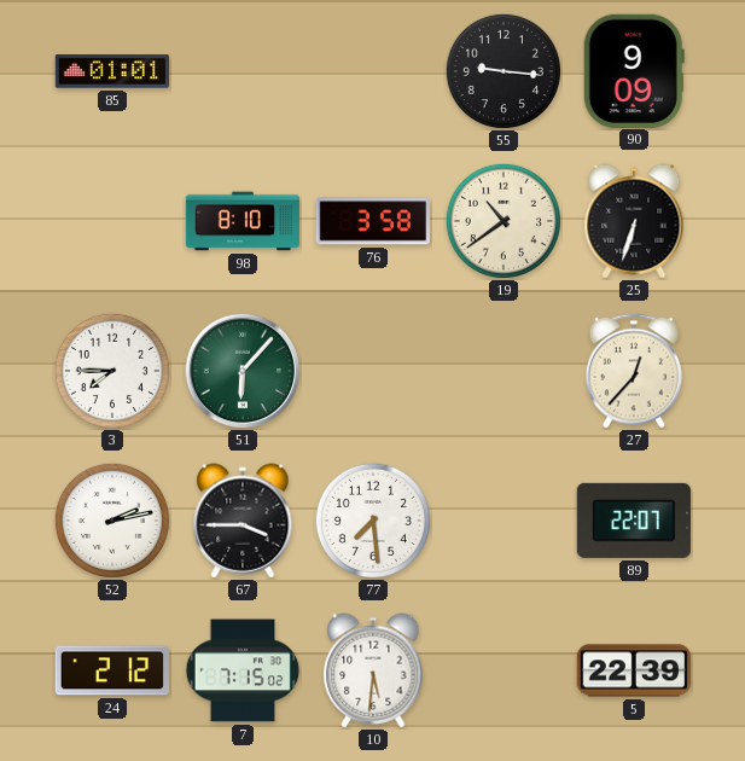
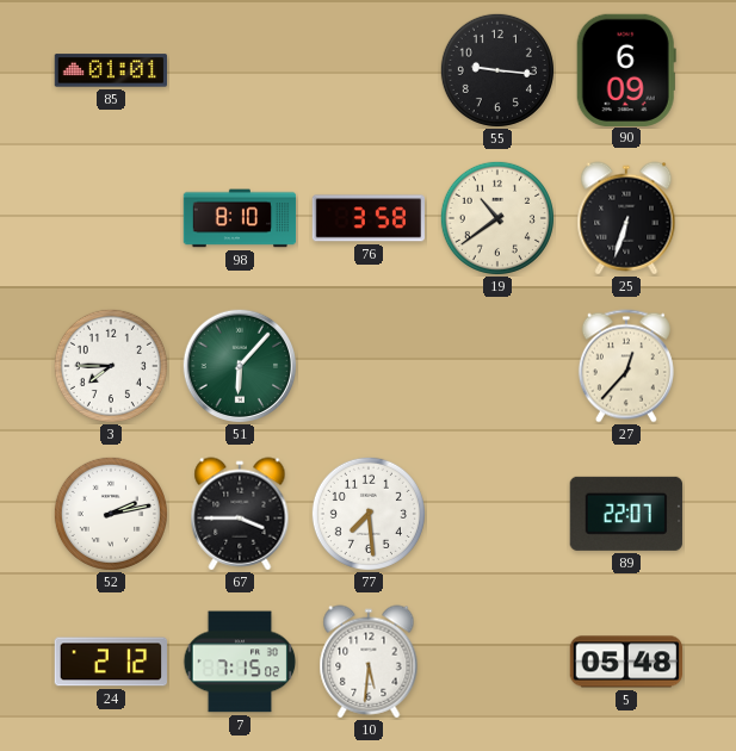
90: 9:09 -> 6:09 (626, 69)
5: 22:39 -> 05:48 (626, 662)
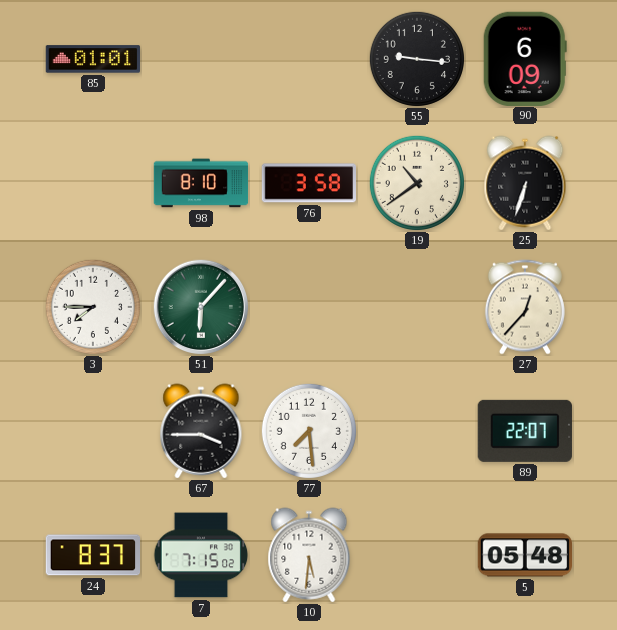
52: 2:13 -> none (111, 514)
24: 2:12 -> 8:37 (93, 555)
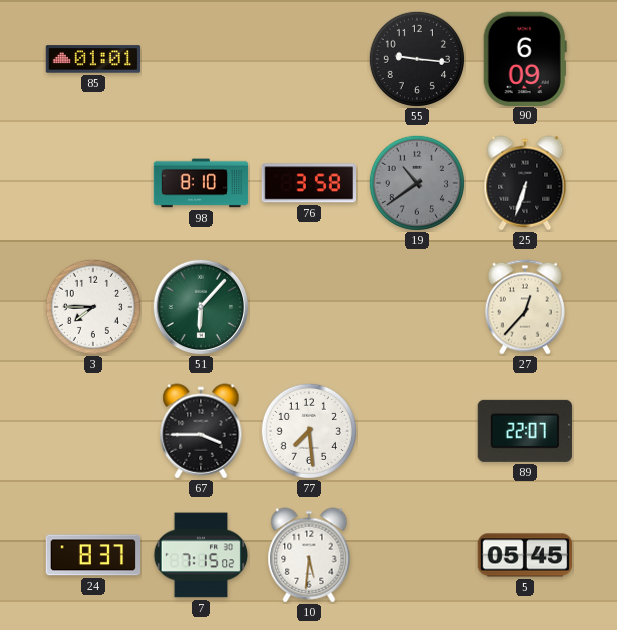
19 dial: cream -> grey (417, 183)
5: 05:48 -> 05:45 (525, 555)
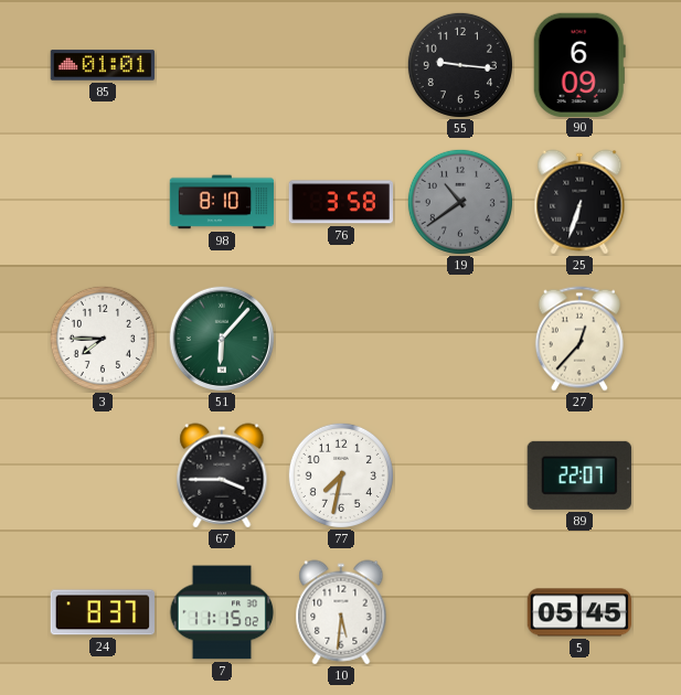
77: 7:29 -> 7:32 (341, 475)
7: 7:15 -> 11:15 (222, 612)
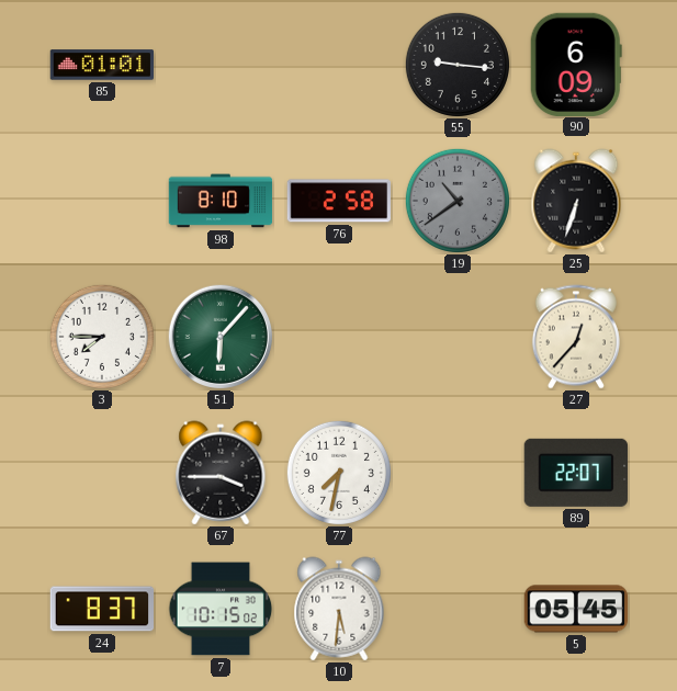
76: 3:58 -> 2:58 (338, 201)
7: 11:15 -> 10:15 (221, 609)
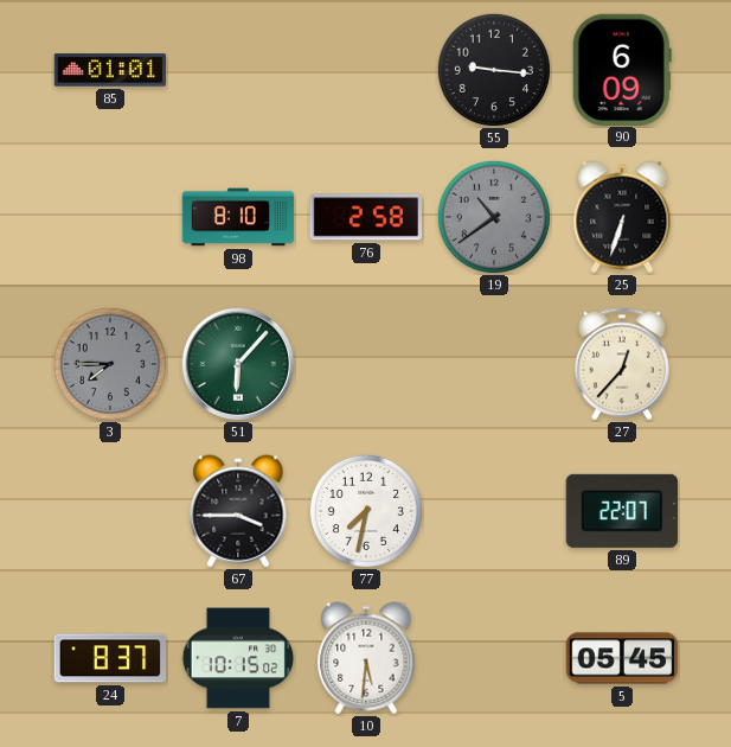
3 dial: white -> grey (110, 364)
